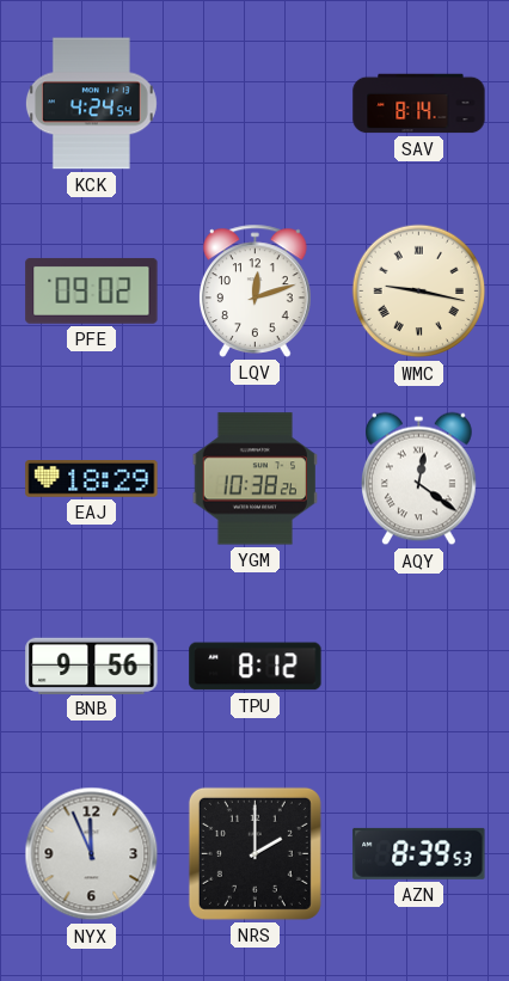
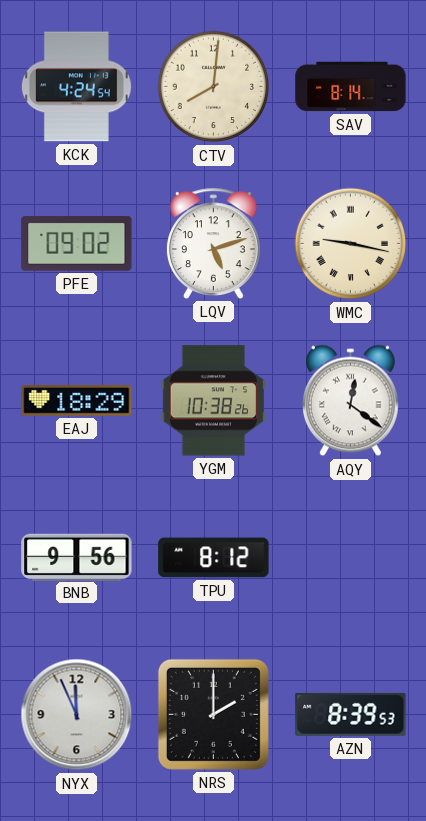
CTV: none -> 8:01 (214, 87)
LQV: 12:12 -> 5:12 (213, 243)
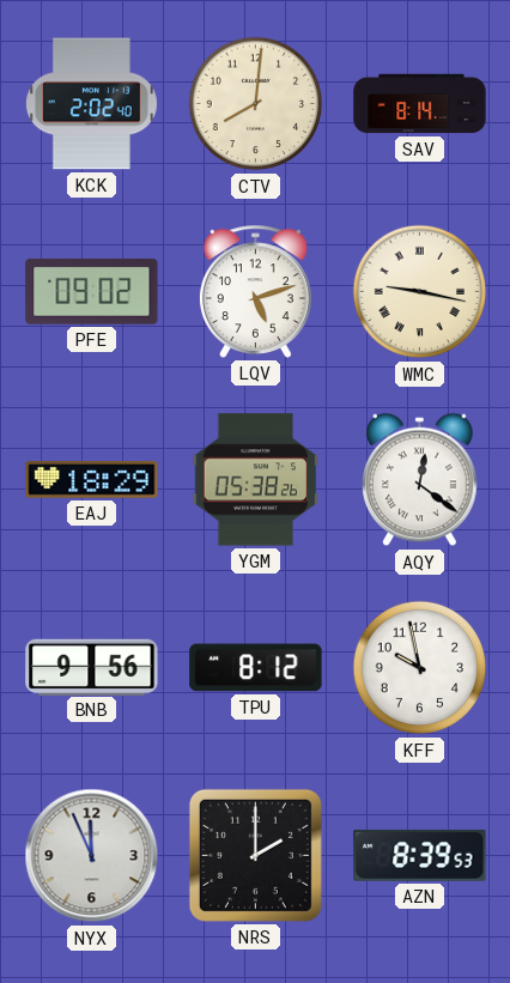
KCK: 4:24 -> 2:02 (91, 104)
YGM: 10:38 -> 05:38 (255, 480)
KFF: none -> 9:58 (420, 668)
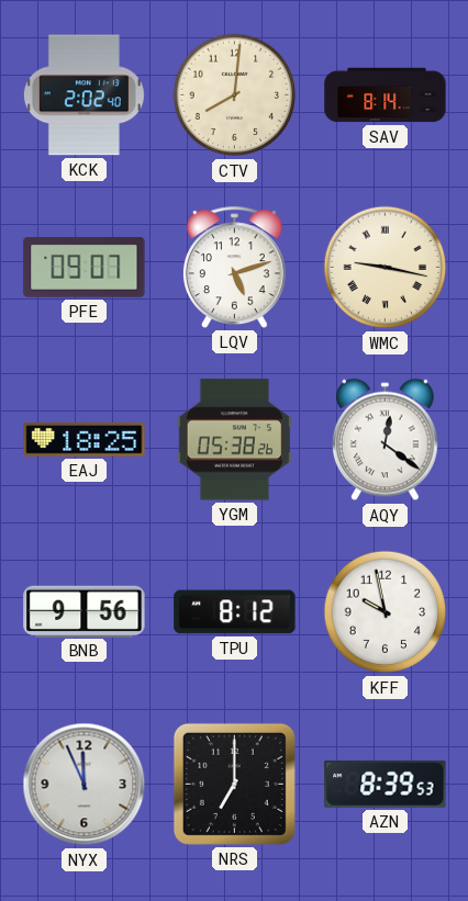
PFE: 09:02 -> 09:07 (85, 267)
EAJ: 18:29 -> 18:25 (85, 440)
NRS: 2:00 -> 7:00 (234, 784)
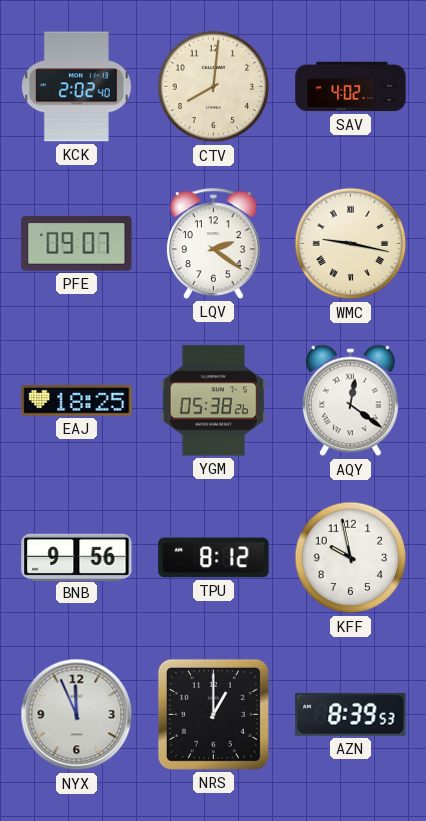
SAV: 8:14 -> 4:02 (351, 87)
LQV: 5:12 -> 2:21 (213, 243)
NRS: 7:00 -> 1:00 (213, 714)
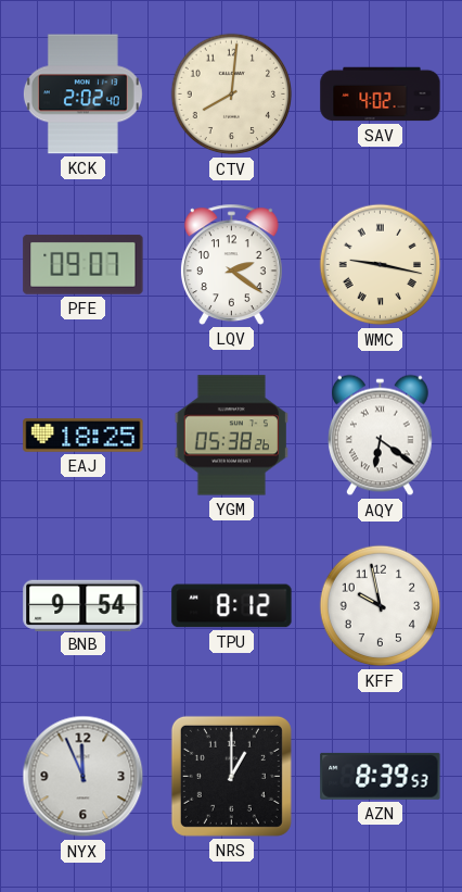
AQY: 12:21 -> 6:21 (381, 436)
BNB: 9:56 -> 9:54 (84, 605)
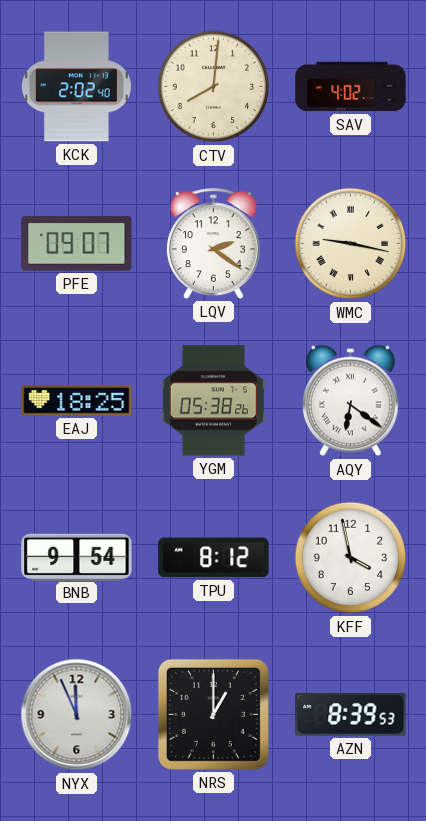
KFF: 9:58 -> 3:58 (351, 558)
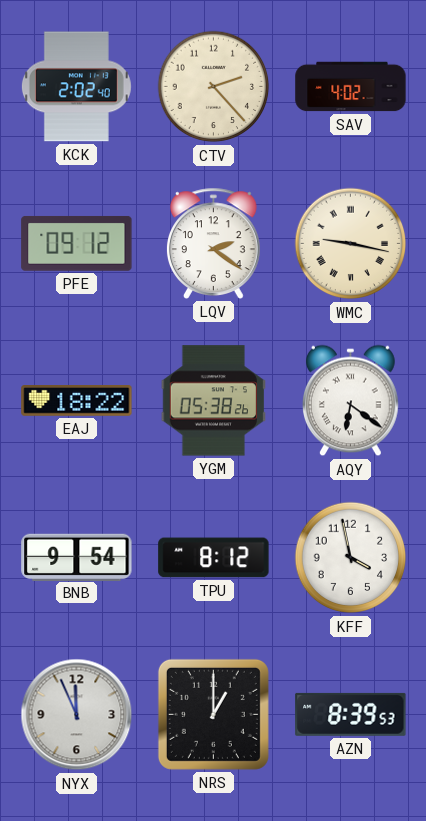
CTV: 8:01 -> 2:23 (214, 87)
PFE: 09:07 -> 09:12 (77, 243)
EAJ: 18:25 -> 18:22 (77, 401)
